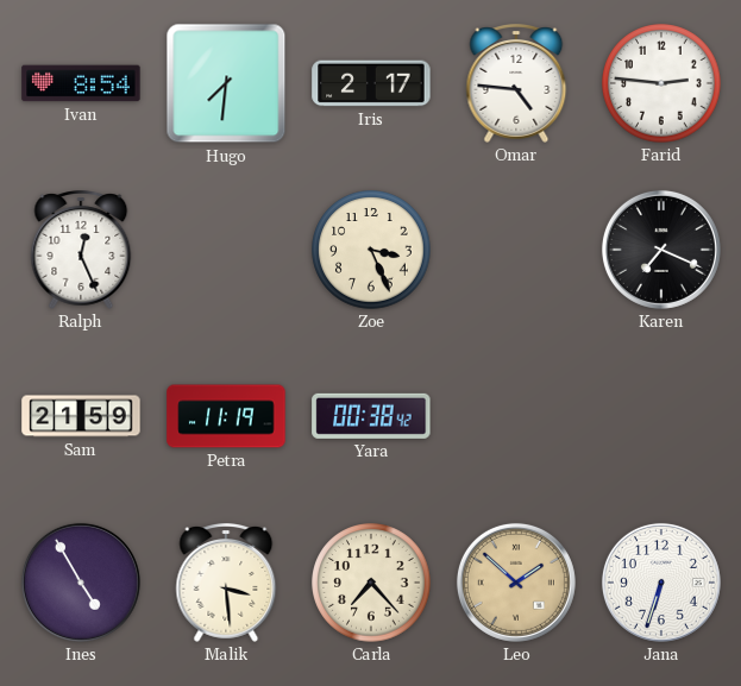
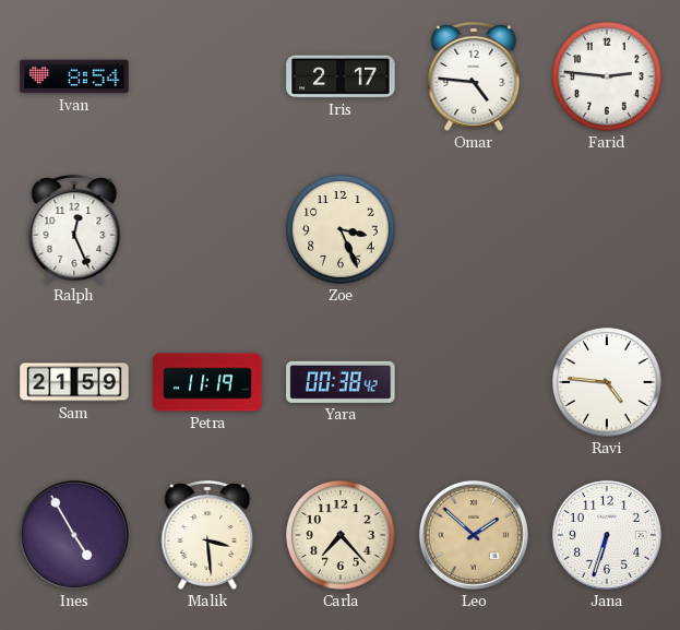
Hugo: 7:31 -> none (226, 83)
Karen: 7:19 -> none (661, 250)
Ravi: none -> 4:46 (607, 382)
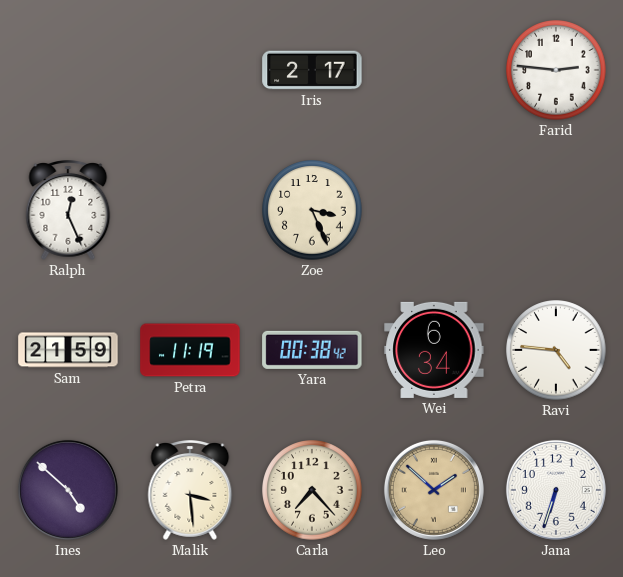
Ivan: 8:54 -> none (74, 76)
Omar: 4:46 -> none (474, 78)
Wei: none -> 6:34 (434, 350)
Ines: 4:55 -> 4:52 (68, 490)
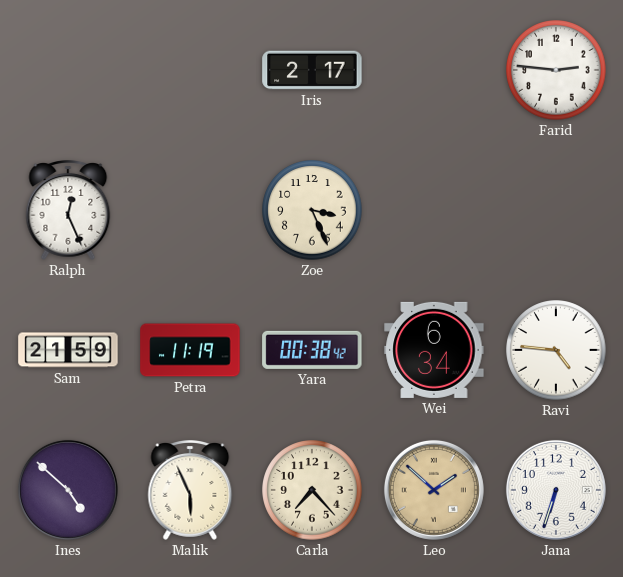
Malik: 3:29 -> 5:56 (190, 491)
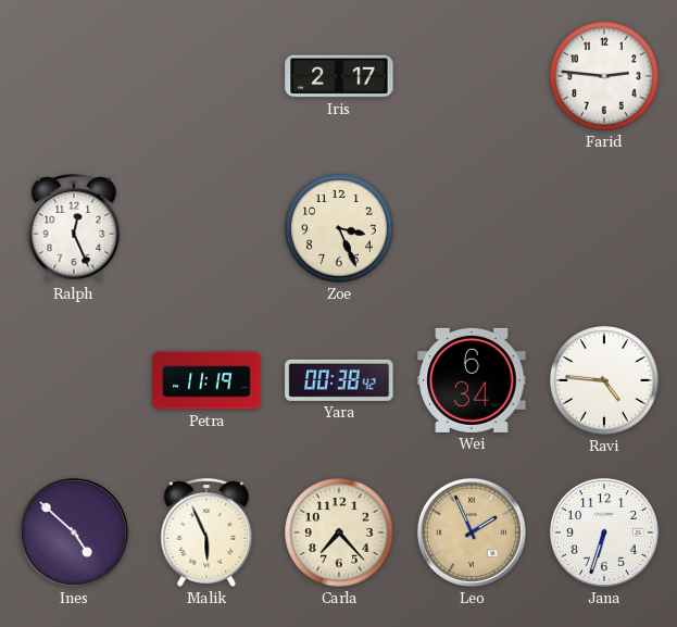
Sam: 21:59 -> none (68, 350)
Leo: 1:52 -> 1:56 (472, 532)
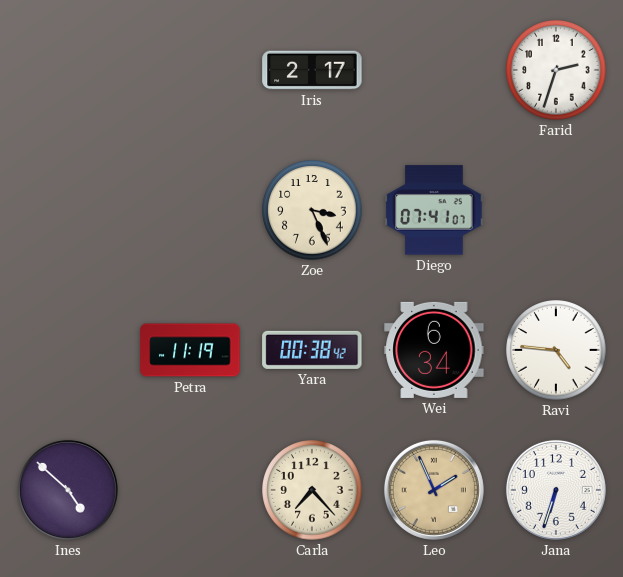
Farid: 2:46 -> 2:33 (556, 70)
Ralph: 12:26 -> none (74, 229)
Diego: none -> 07:41 (434, 210)
Malik: 5:56 -> none (206, 534)
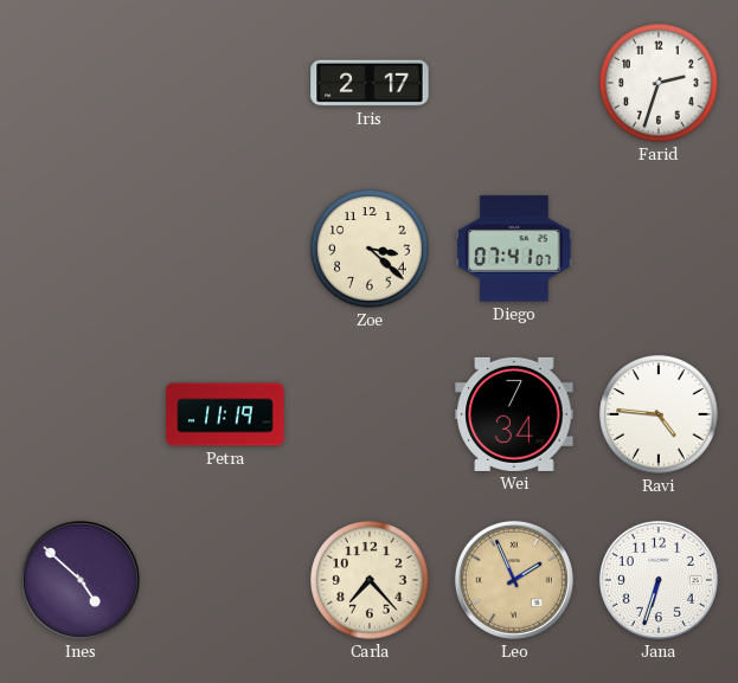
Zoe: 3:26 -> 3:22 (370, 249)
Yara: 00:38 -> none (312, 350)
Wei: 6:34 -> 7:34 (514, 414)
